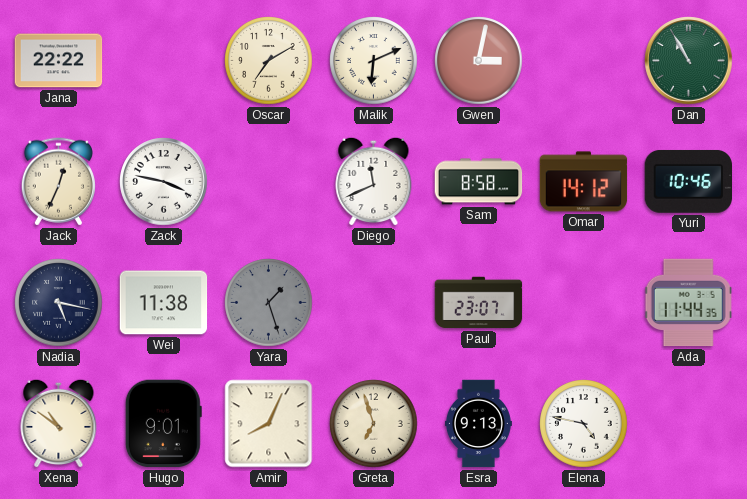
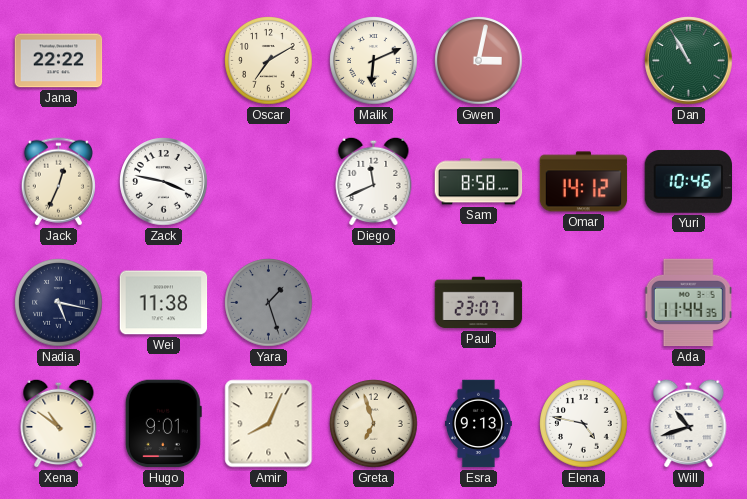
Will: none -> 10:42 (689, 423)
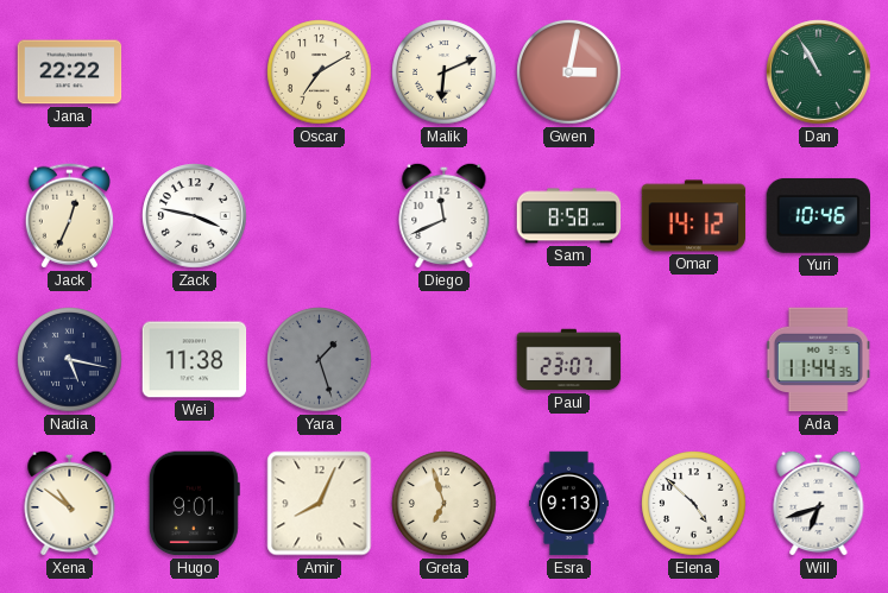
Elena: 4:47 -> 4:52 (694, 504)
Will: 10:42 -> 6:42 (819, 503)
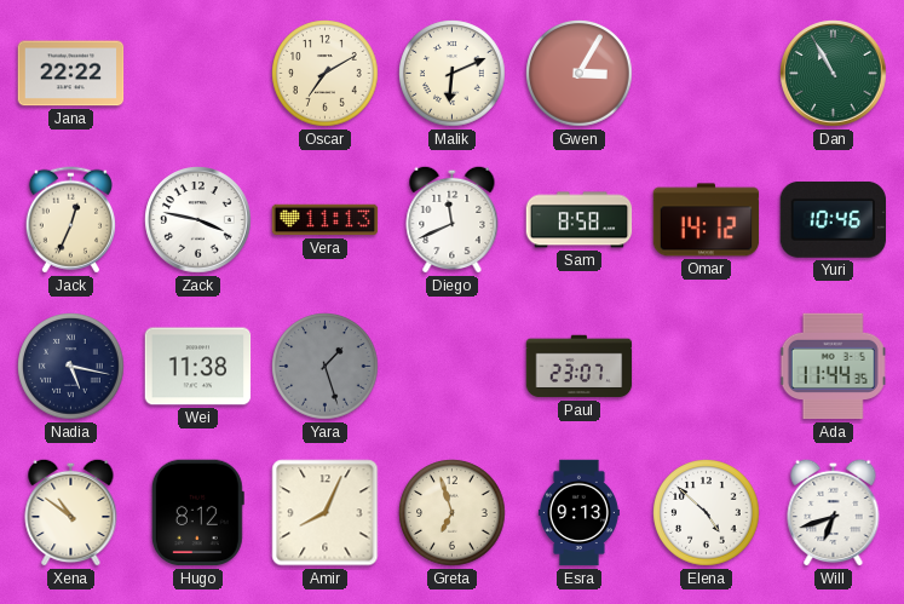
Gwen: 3:02 -> 3:05 (580, 74)
Vera: none -> 11:13 (326, 220)
Hugo: 9:01 -> 8:12 (197, 513)
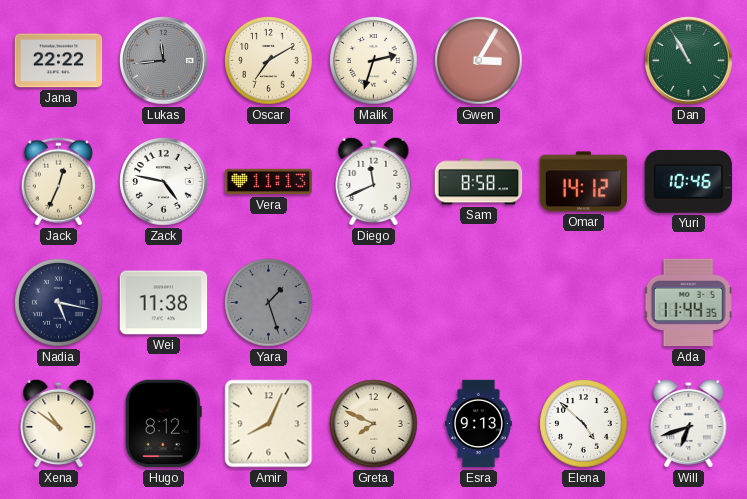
Lukas: none -> 11:44 (164, 61)
Malik: 6:11 -> 2:33 (374, 61)
Zack: 3:47 -> 4:47 (164, 182)
Paul: 23:07 -> none (580, 367)
Greta: 6:57 -> 7:49 (374, 424)
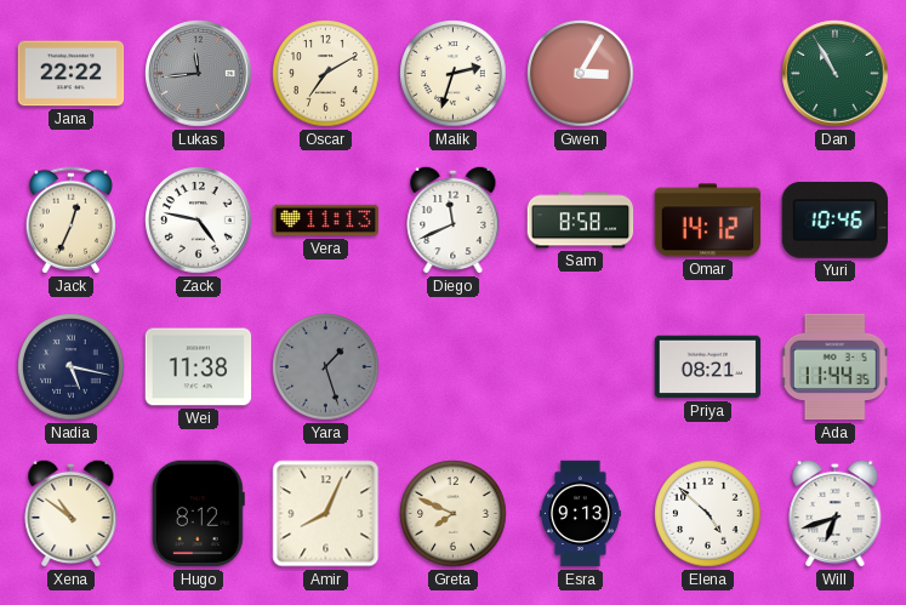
Priya: none -> 08:21 (708, 367)
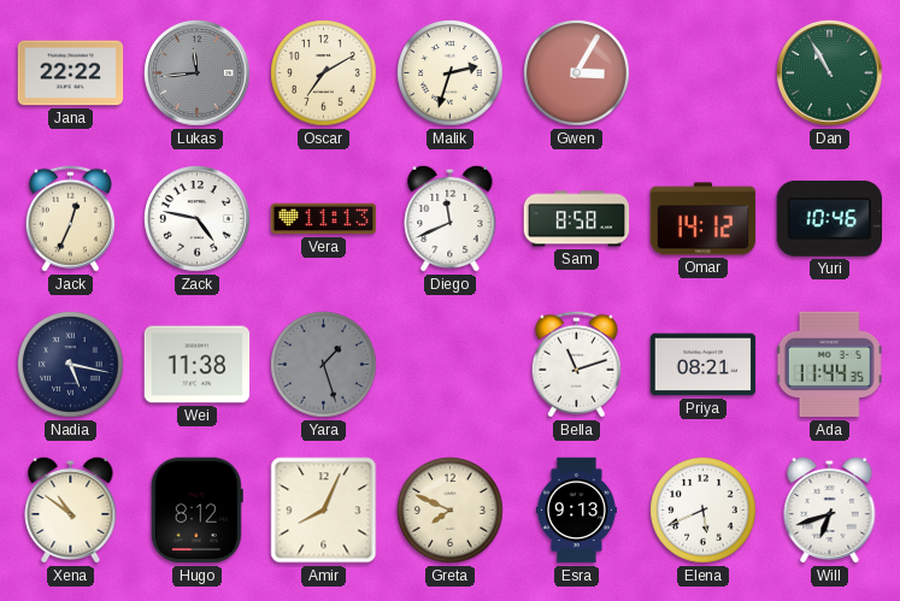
Bella: none -> 11:12 (576, 365)
Elena: 4:52 -> 5:41 (704, 511)
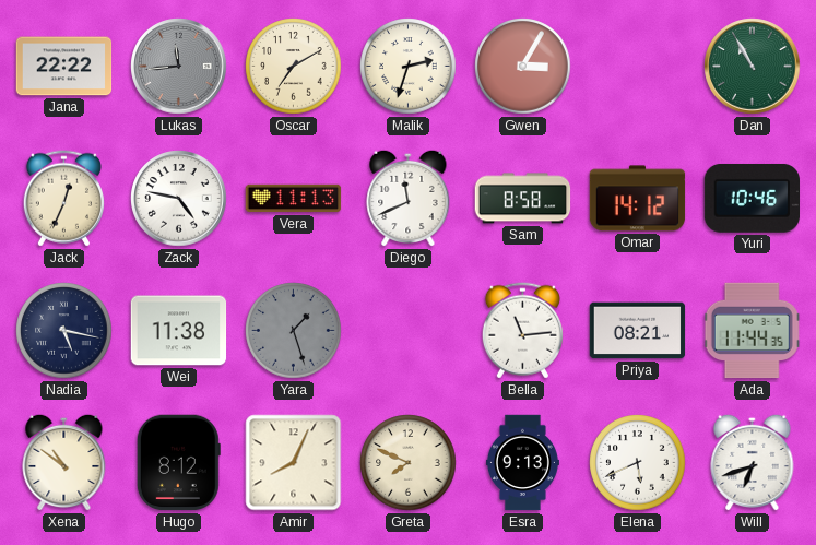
Bella: 11:12 -> 11:14 (522, 331)
